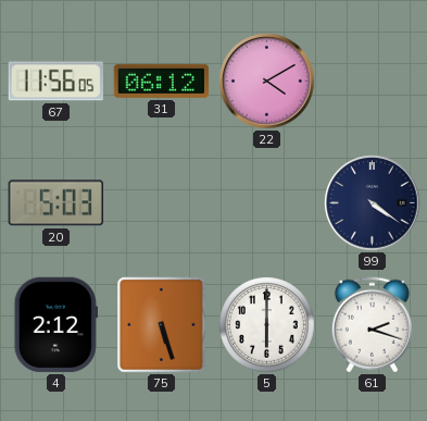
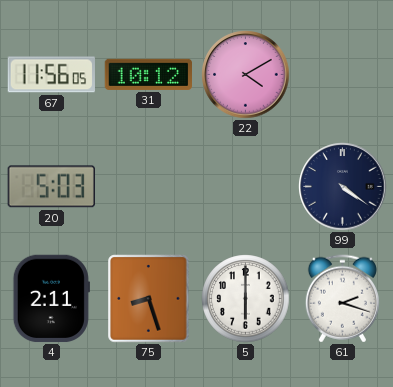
31: 06:12 -> 10:12 (149, 74)
4: 2:12 -> 2:11 (51, 299)
75: 5:27 -> 8:27 (149, 299)
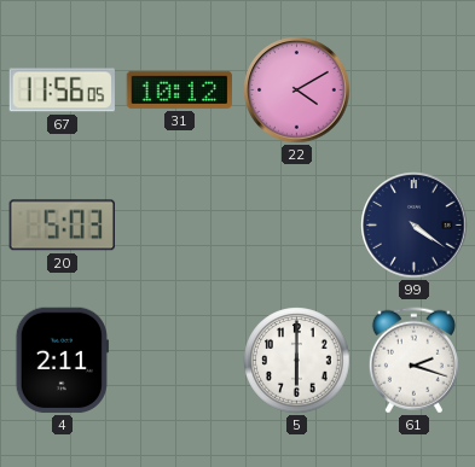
75: 8:27 -> none (149, 299)
